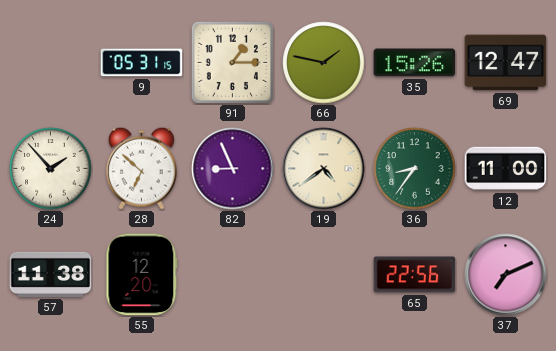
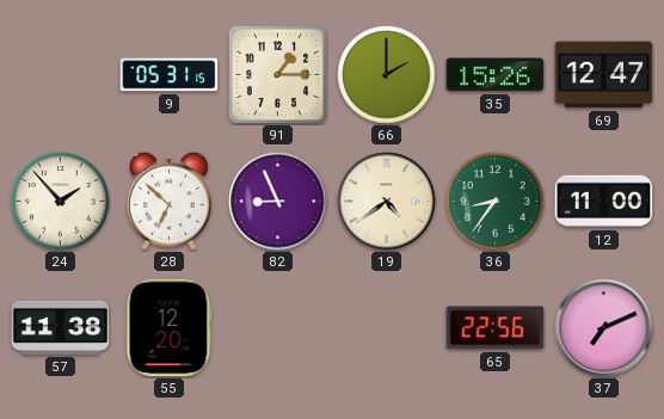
66: 1:47 -> 2:00 (387, 75)
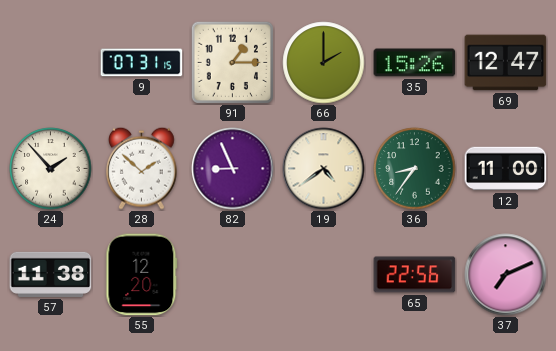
9: 05:31 -> 07:31 (142, 63)
28: 6:52 -> 1:52 (142, 168)
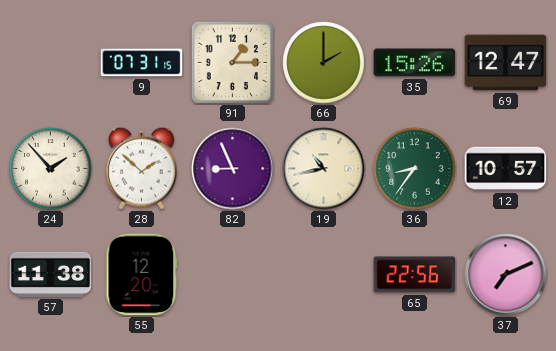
19: 4:39 -> 10:43 (324, 169)
12: 11:00 -> 10:57 (506, 169)
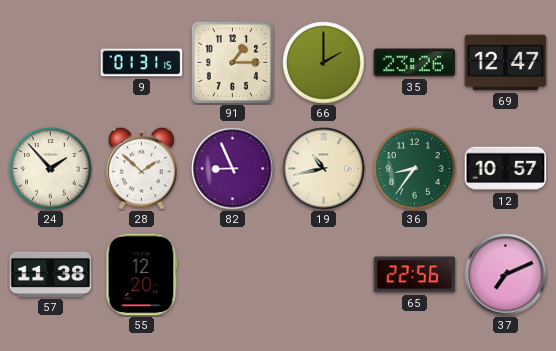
9: 07:31 -> 01:31 (142, 63)
35: 15:26 -> 23:26 (415, 63)
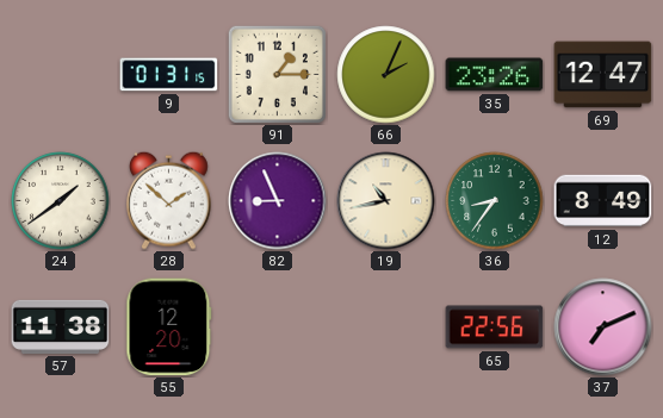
66: 2:00 -> 2:04 (386, 75)
24: 1:53 -> 1:39 (61, 201)
12: 10:57 -> 8:49 (603, 201)
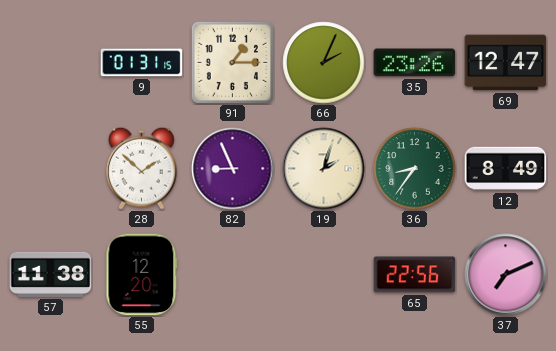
24: 1:39 -> none (61, 201)
19: 10:43 -> 2:03 (324, 169)
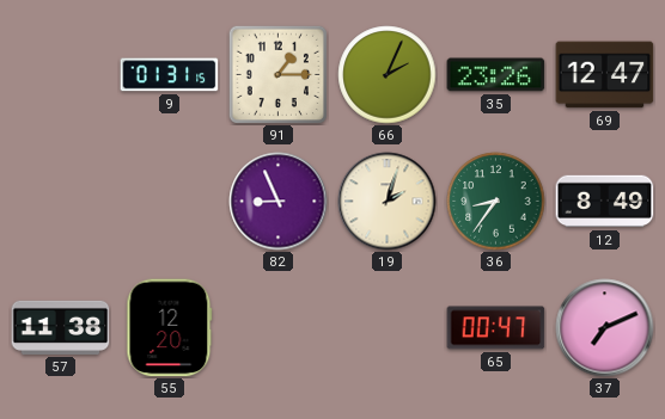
28: 1:52 -> none (142, 168)
65: 22:56 -> 00:47 (496, 328)
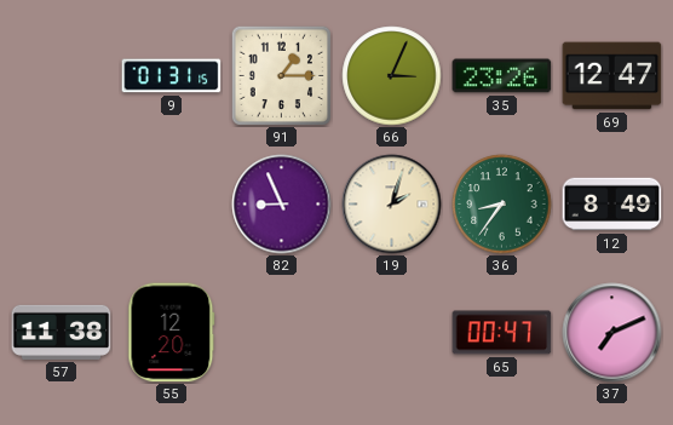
66: 2:04 -> 3:04 (392, 76)
